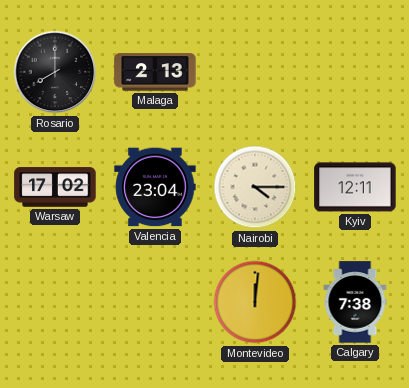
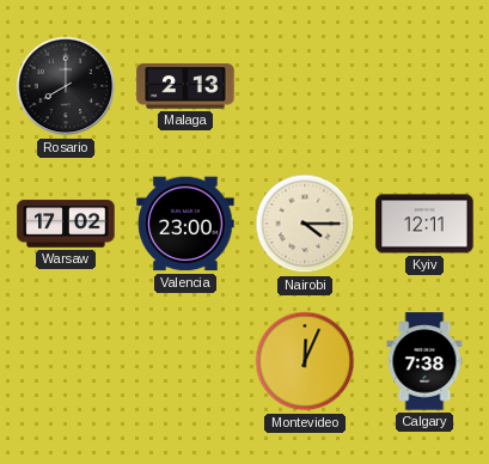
Valencia: 23:04 -> 23:00 (185, 224)
Montevideo: 12:01 -> 12:04 (305, 361)
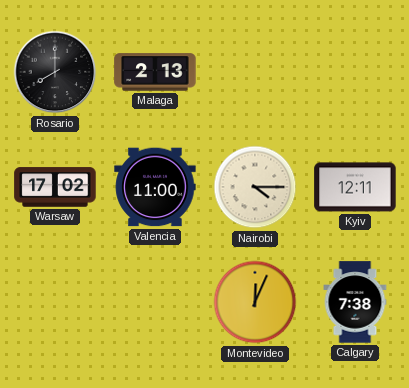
Valencia: 23:00 -> 11:00 (155, 187)
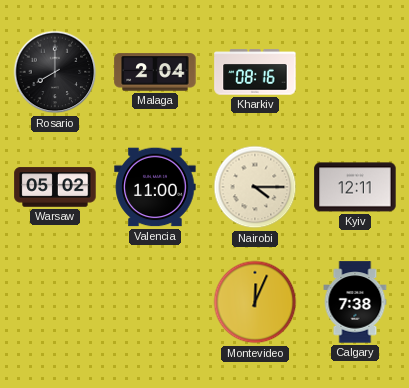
Malaga: 2:13 -> 2:04 (155, 72)
Kharkiv: none -> 08:16 (255, 72)
Warsaw: 17:02 -> 05:02 (55, 187)
